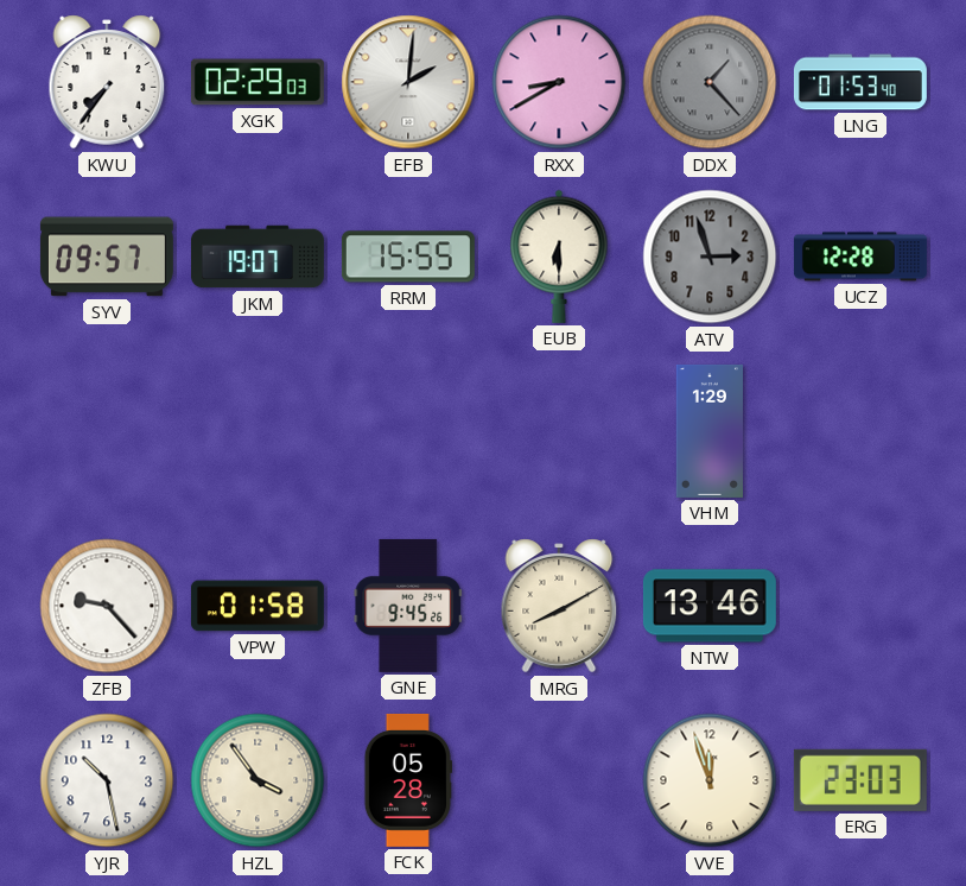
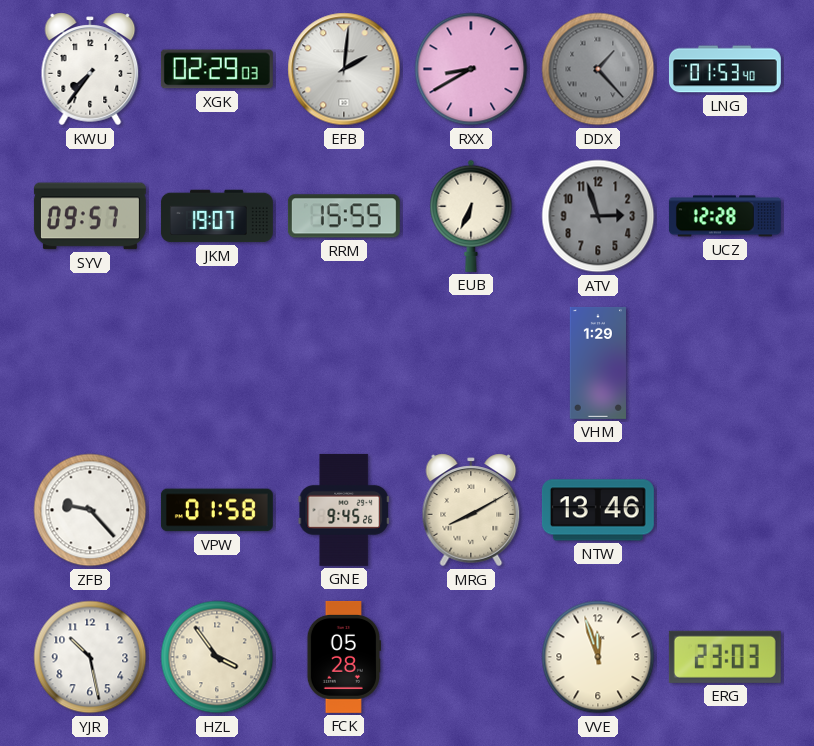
EUB: 6:30 -> 6:34 (471, 216)
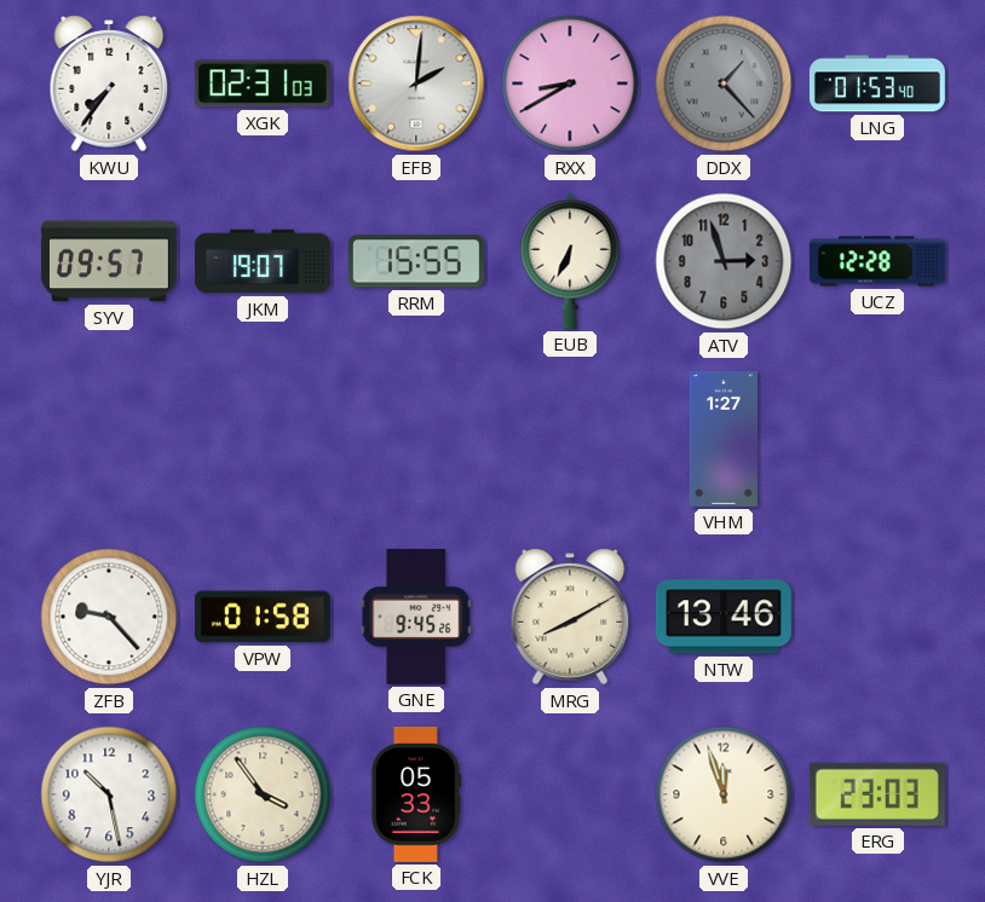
XGK: 02:29 -> 02:31 (263, 83)
VHM: 1:29 -> 1:27 (724, 439)
FCK: 05:28 -> 05:33 (415, 794)
